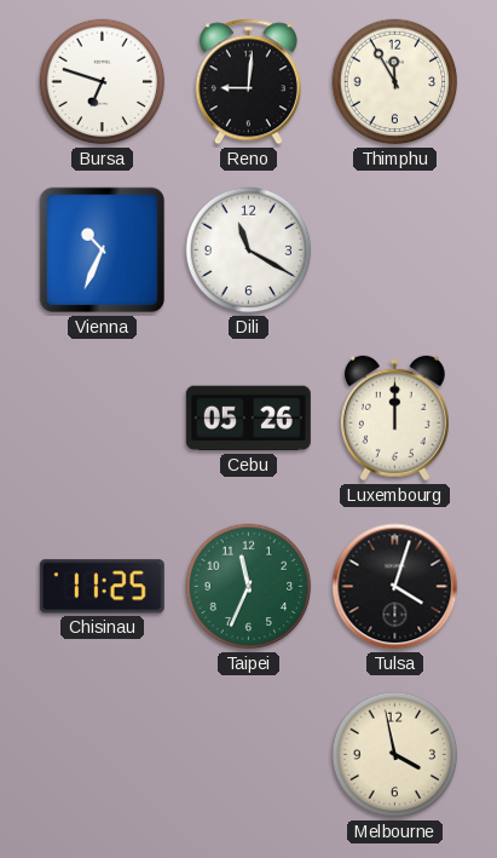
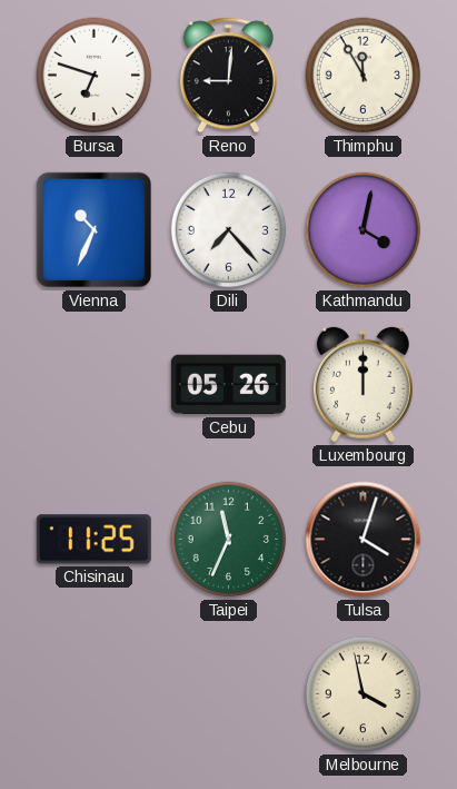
Dili: 11:20 -> 7:23 (229, 230)
Kathmandu: none -> 4:02 (364, 230)
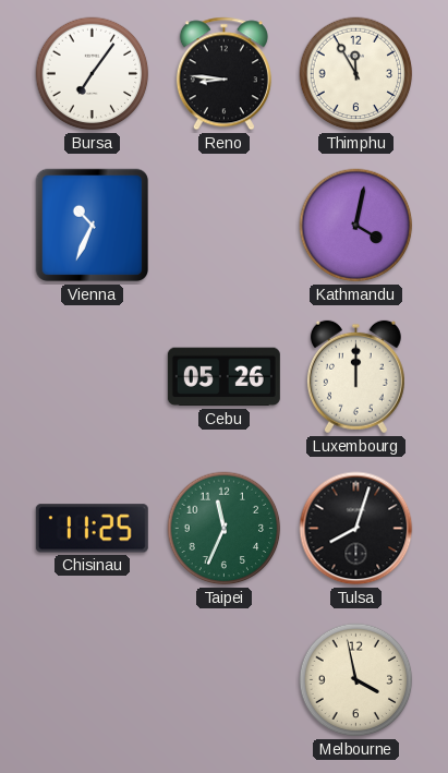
Bursa: 6:48 -> 7:06 (93, 74)
Reno: 9:01 -> 8:46 (223, 74)
Dili: 7:23 -> none (229, 230)
Tulsa: 4:03 -> 8:03 (356, 529)
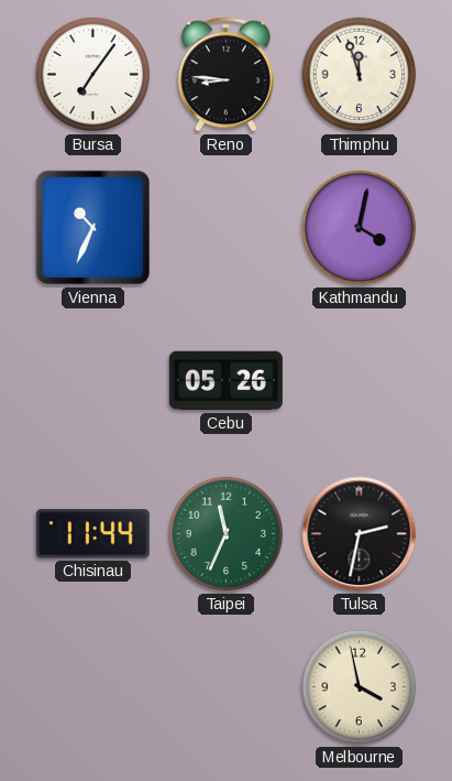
Thimphu: 11:55 -> 11:57 (360, 75)
Luxembourg: 12:00 -> none (355, 377)
Chisinau: 11:25 -> 11:44 (92, 534)
Tulsa: 8:03 -> 2:32 (360, 534)
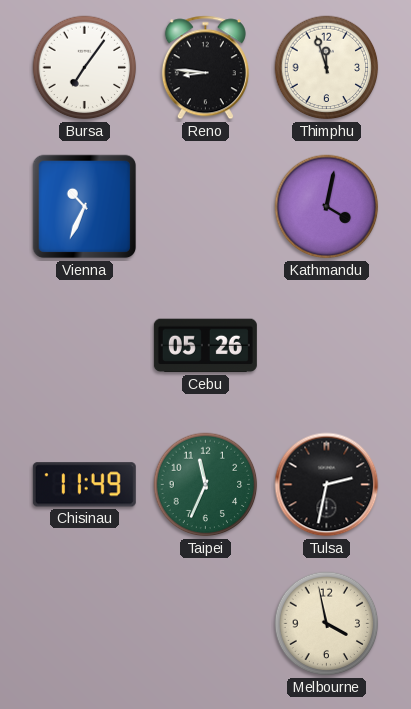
Chisinau: 11:44 -> 11:49 (84, 485)
